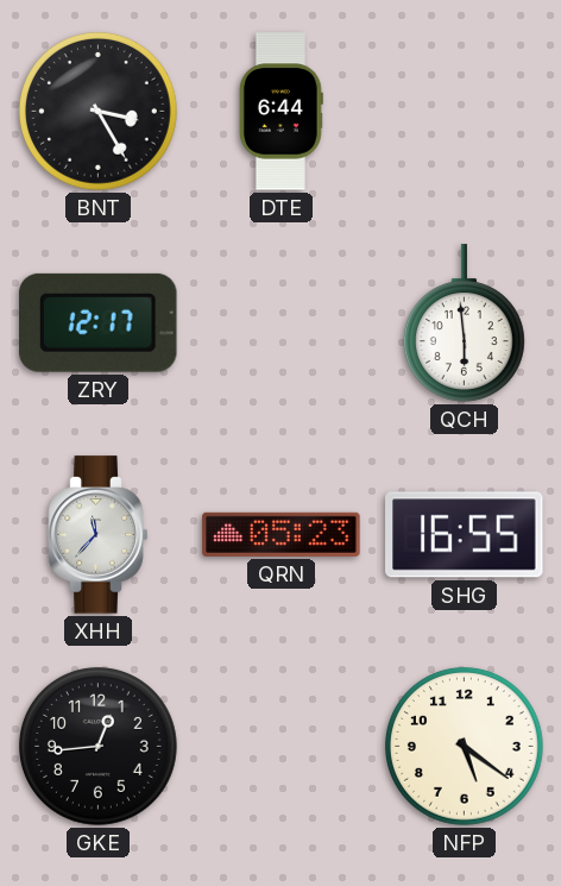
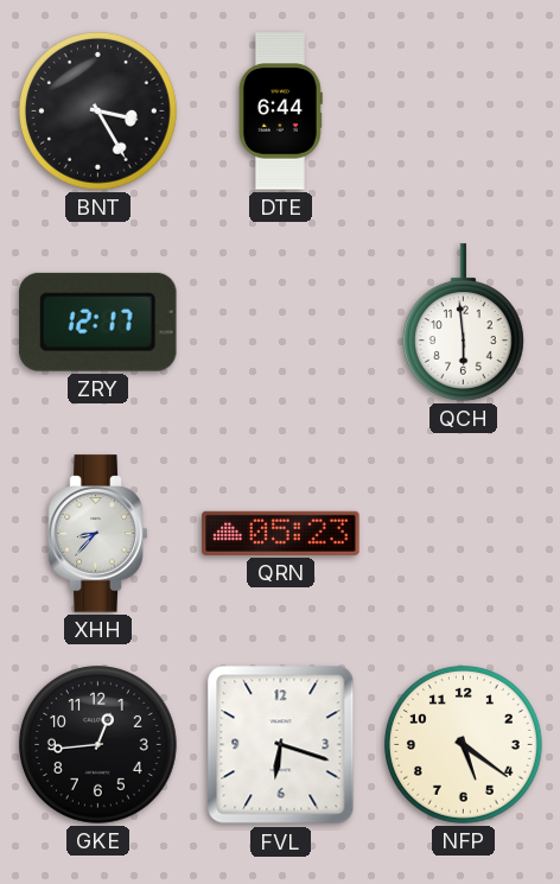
XHH: 11:37 -> 8:37 (98, 534)
SHG: 16:55 -> none (465, 535)
FVL: none -> 6:18 (281, 745)
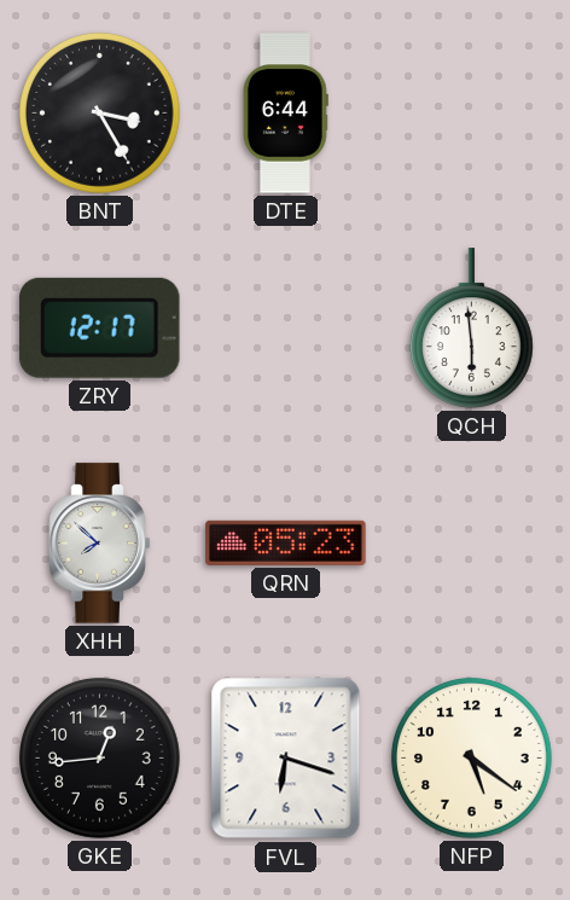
XHH: 8:37 -> 7:52 (100, 544)
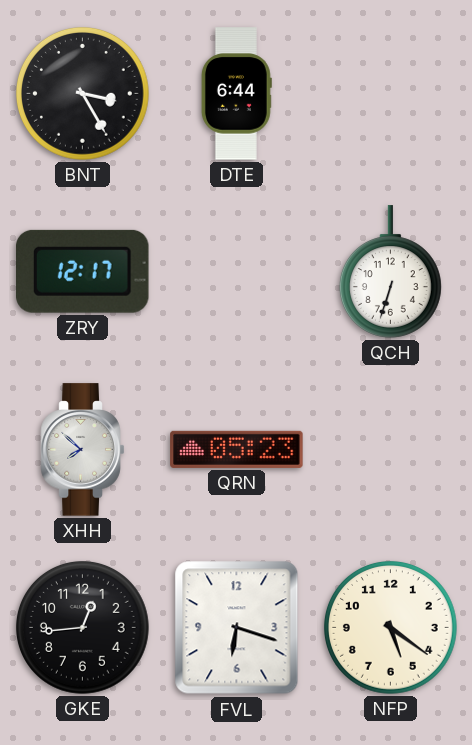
QCH: 5:59 -> 6:33 (390, 272)
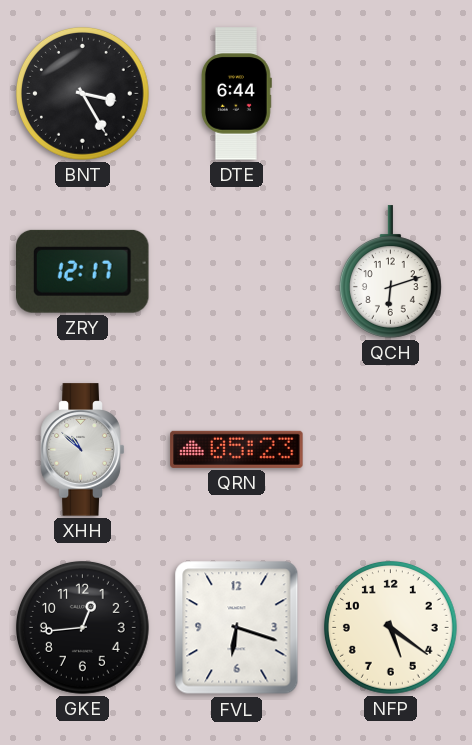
QCH: 6:33 -> 6:12 (390, 272)
XHH: 7:52 -> 10:52 (83, 450)
